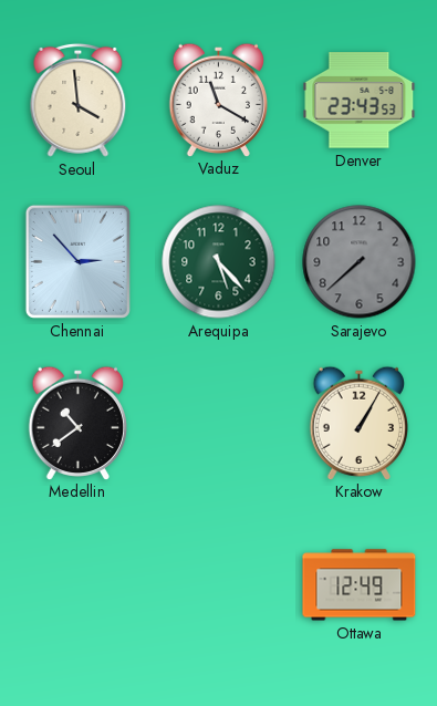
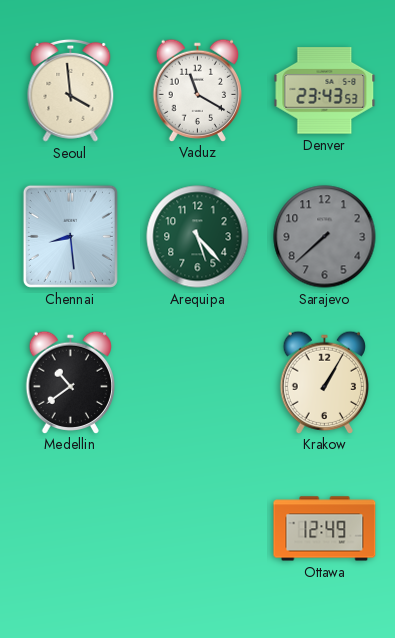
Chennai: 2:53 -> 8:29 (70, 236)
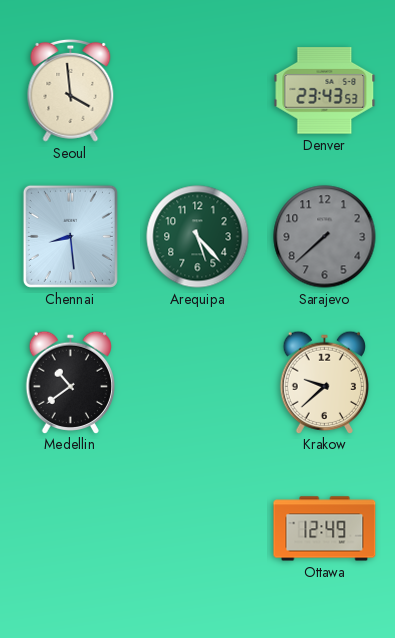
Vaduz: 11:20 -> none (197, 90)
Krakow: 1:05 -> 9:38 (324, 382)
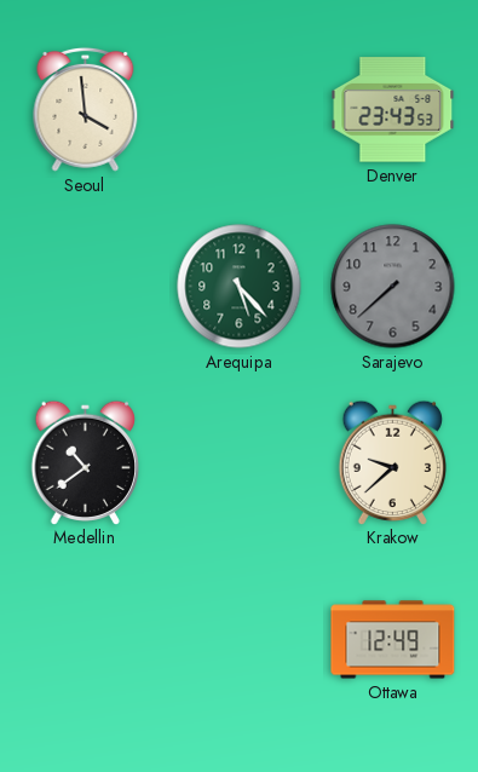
Chennai: 8:29 -> none (70, 236)
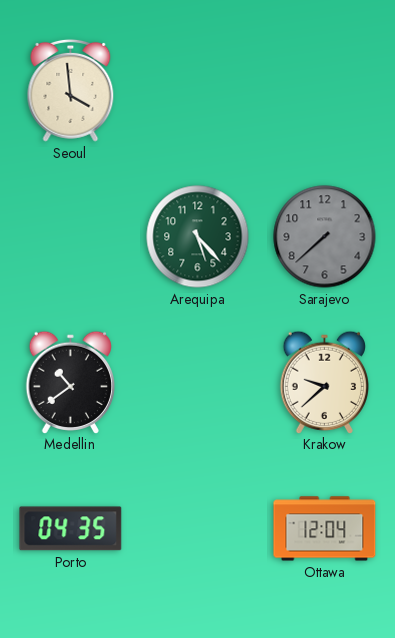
Denver: 23:43 -> none (393, 110)
Porto: none -> 04:35 (71, 529)
Ottawa: 12:49 -> 12:04 (325, 529)
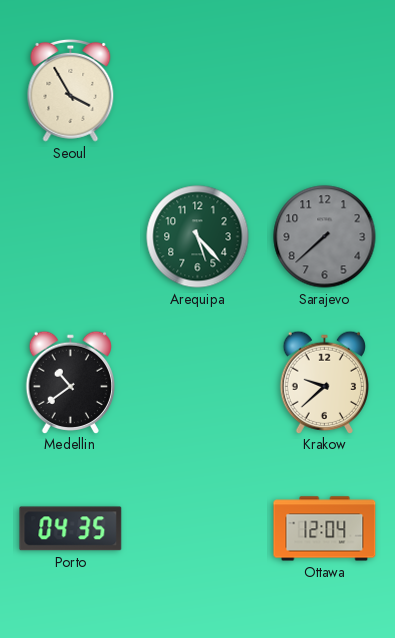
Seoul: 3:59 -> 3:55 (71, 90)
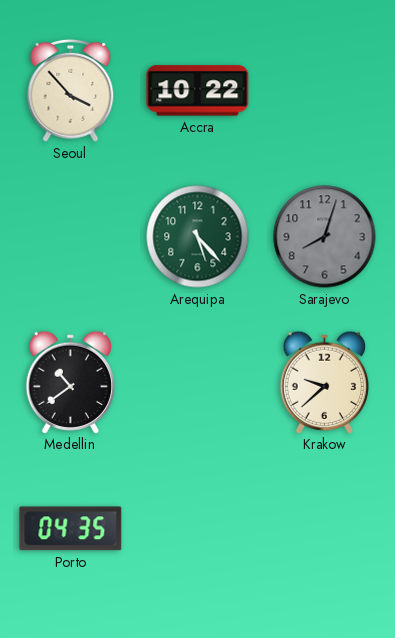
Seoul: 3:55 -> 3:53 (71, 90)
Accra: none -> 10:22 (198, 91)
Sarajevo: 7:38 -> 8:03 (325, 237)
Ottawa: 12:04 -> none (325, 529)
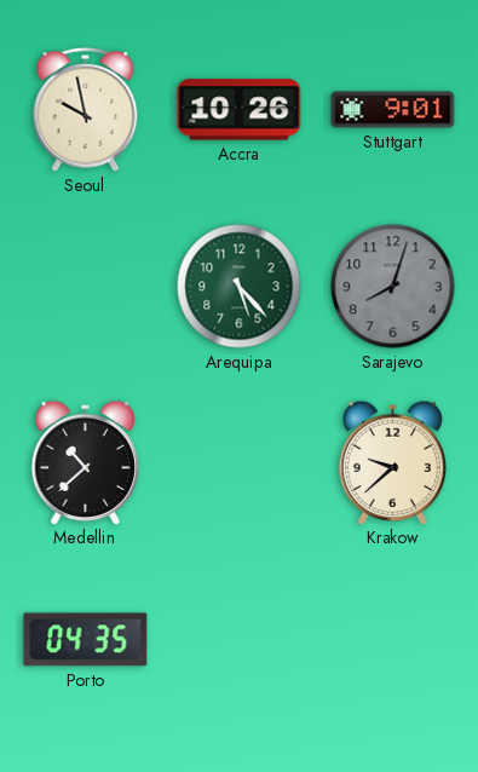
Seoul: 3:53 -> 9:58 (86, 109)
Accra: 10:22 -> 10:26 (240, 110)
Stuttgart: none -> 9:01 (393, 110)
Medellin: 10:39 -> 10:38 (85, 462)
